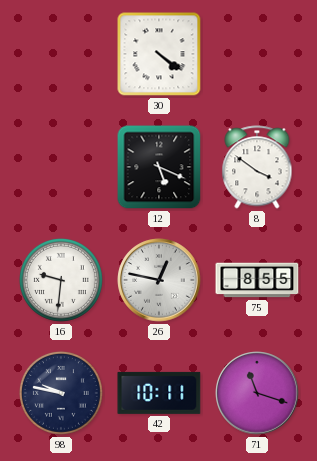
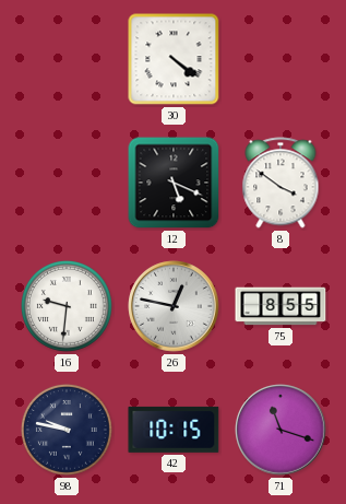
42: 10:11 -> 10:15 (174, 430)
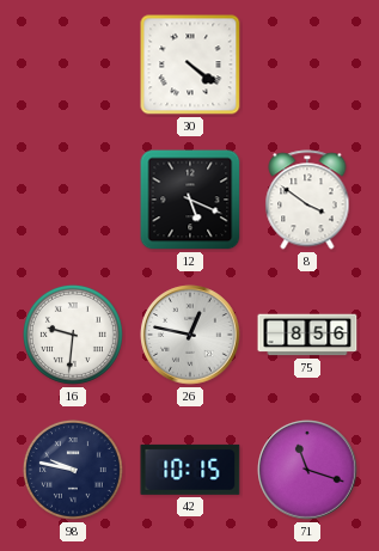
75: 8:55 -> 8:56 (307, 335)
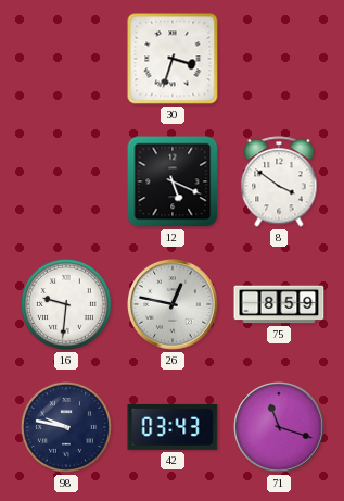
30: 4:21 -> 3:33 (173, 59)
75: 8:56 -> 8:59 (279, 304)
42: 10:15 -> 03:43 (173, 427)
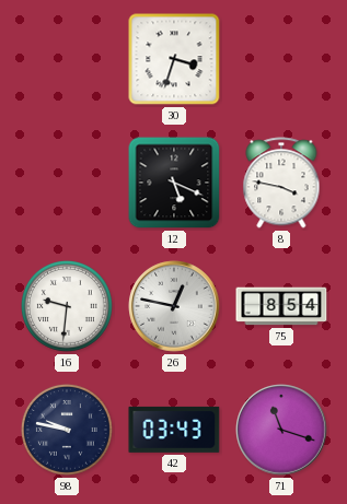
8: 3:51 -> 3:47 (281, 183)
75: 8:59 -> 8:54 (281, 306)
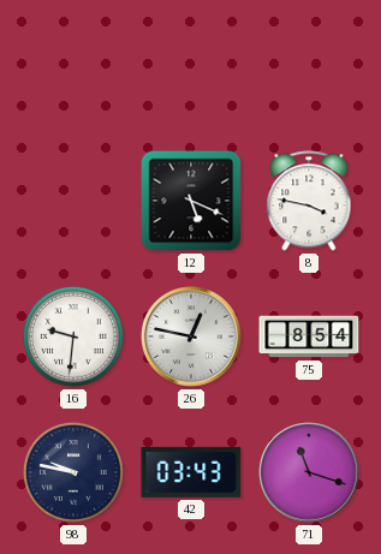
30: 3:33 -> none (174, 59)
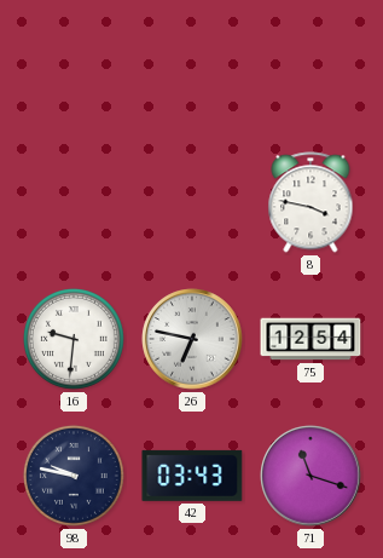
12: 5:19 -> none (191, 201)
26: 12:47 -> 6:47 (192, 339)
75: 8:54 -> 12:54 (311, 339)
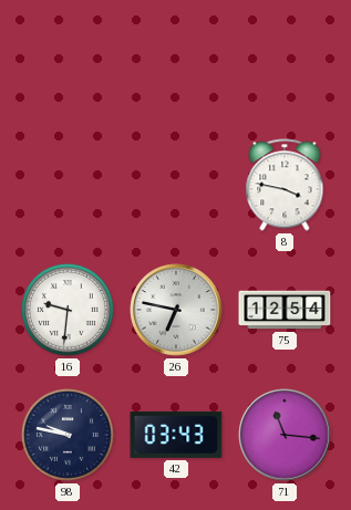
71: 11:18 -> 11:16 (285, 435)
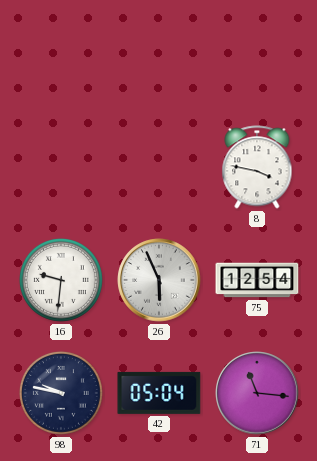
26: 6:47 -> 5:56 (159, 280)
42: 03:43 -> 05:04 (159, 393)
